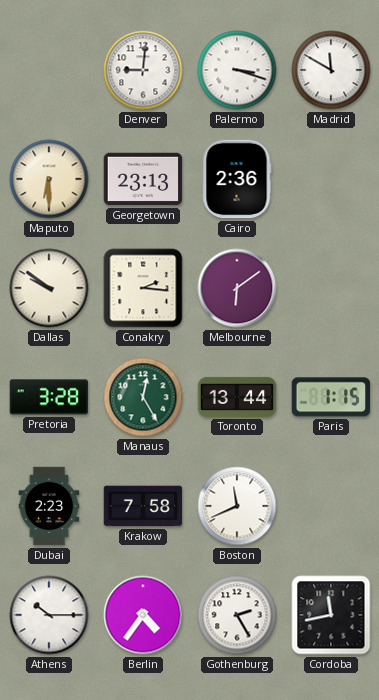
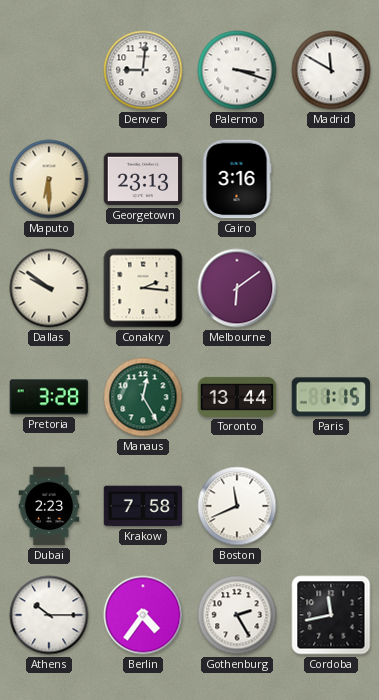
Cairo: 2:36 -> 3:16 (237, 179)
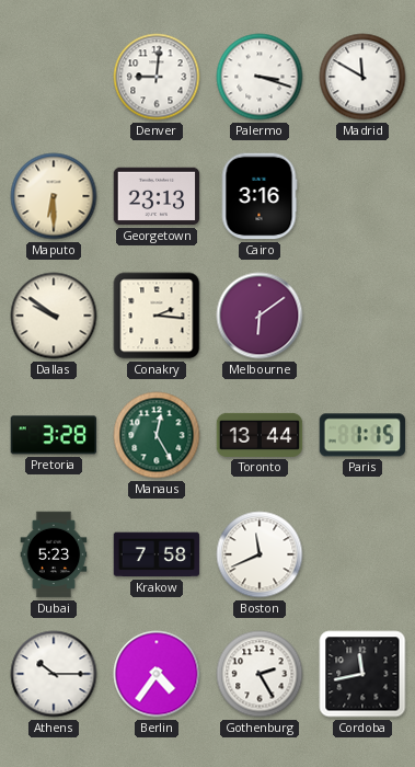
Dubai: 2:23 -> 5:23 (54, 554)
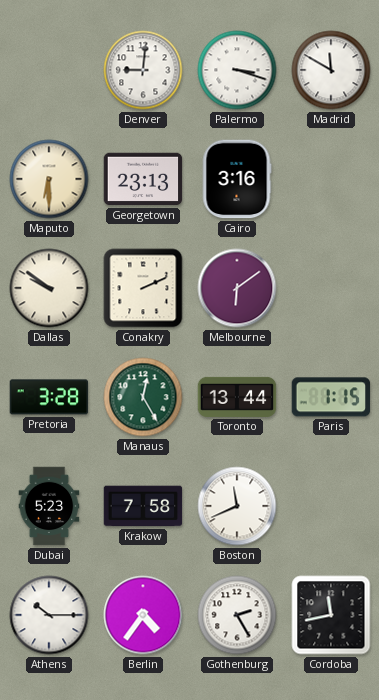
Conakry: 2:16 -> 2:11 (143, 288)
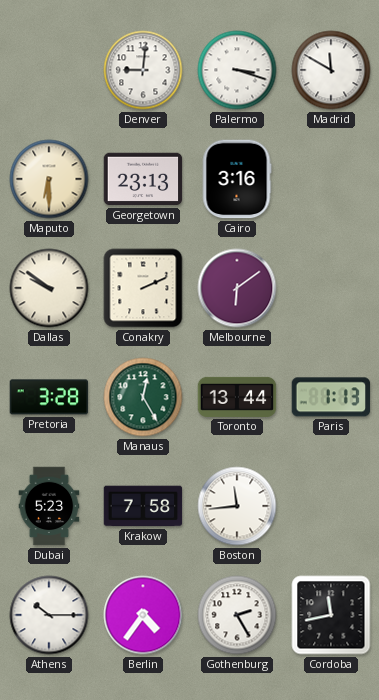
Paris: 1:15 -> 1:13 (331, 397)
Boston: 11:41 -> 11:44 (237, 506)
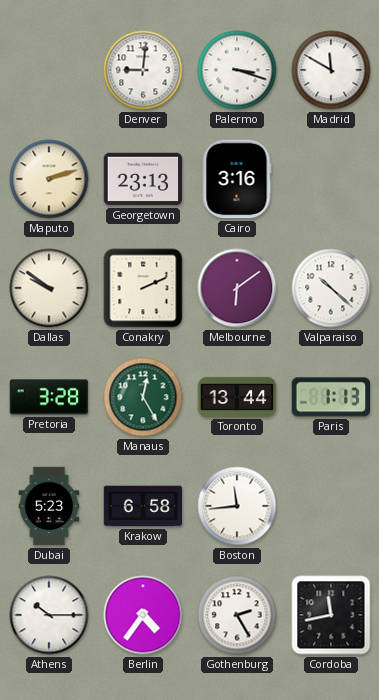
Maputo: 6:30 -> 2:12 (49, 179)
Valparaiso: none -> 10:22 (331, 288)
Krakow: 7:58 -> 6:58 (143, 506)
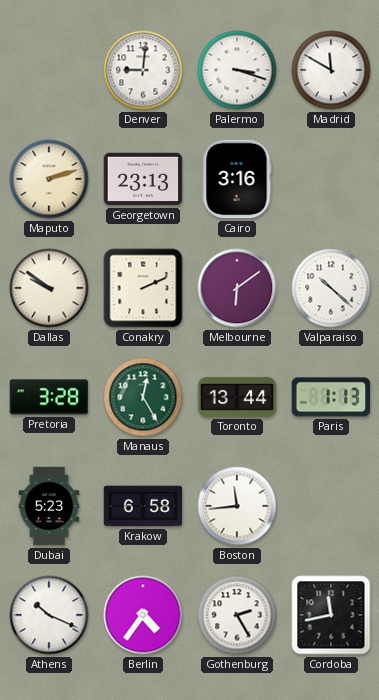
Athens: 10:15 -> 10:19 (49, 615)
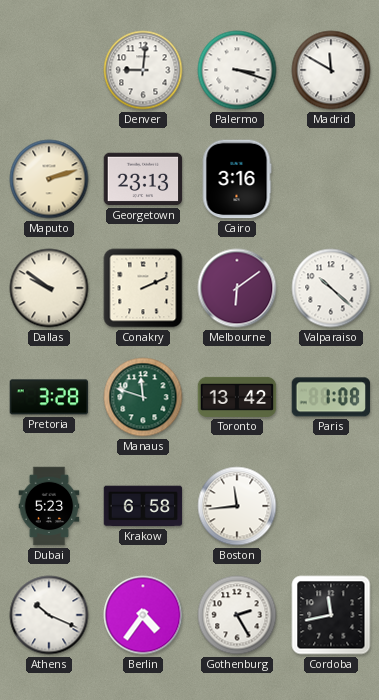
Manaus: 12:25 -> 11:48 (143, 397)
Toronto: 13:44 -> 13:42 (237, 397)
Paris: 1:13 -> 1:08 (331, 397)
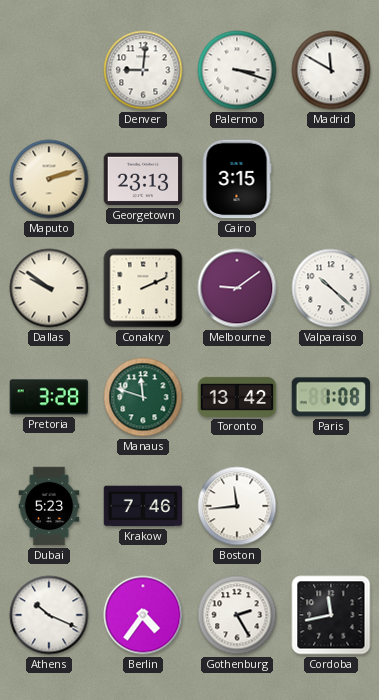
Cairo: 3:16 -> 3:15 (237, 179)
Melbourne: 6:09 -> 9:09 (237, 288)
Krakow: 6:58 -> 7:46 (143, 506)
